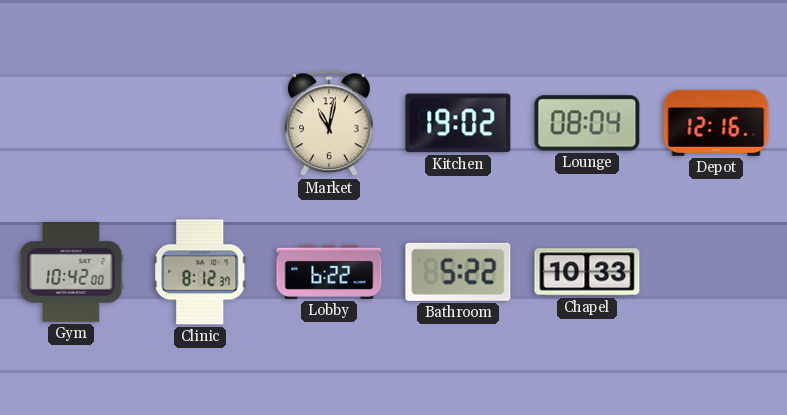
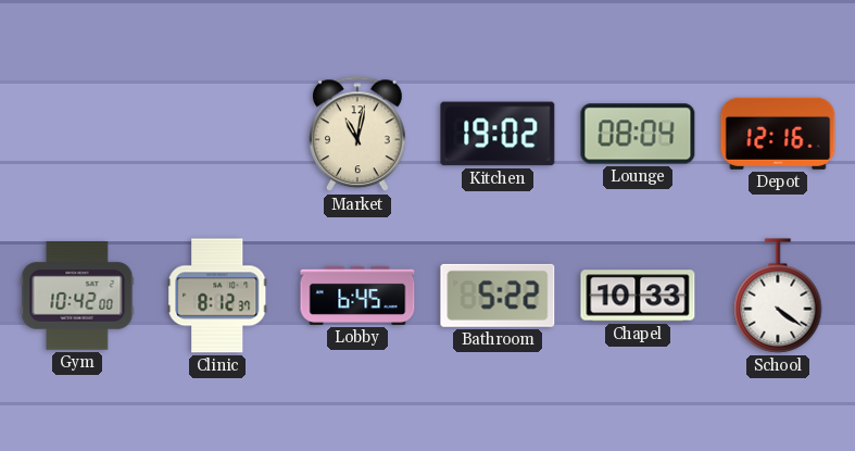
Lobby: 6:22 -> 6:45 (357, 296)
School: none -> 4:21 (778, 296)
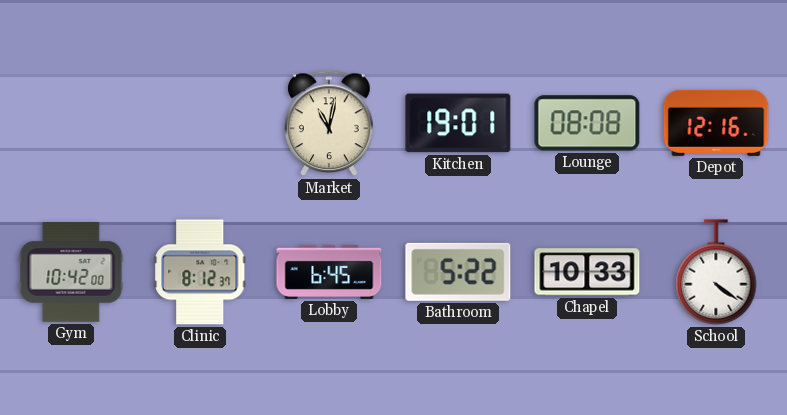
Kitchen: 19:02 -> 19:01 (458, 123)
Lounge: 08:04 -> 08:08 (587, 123)
